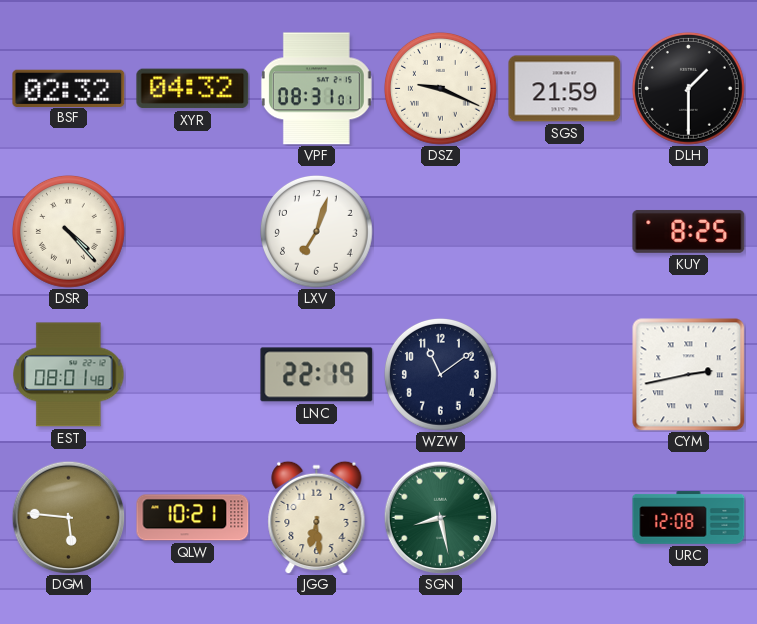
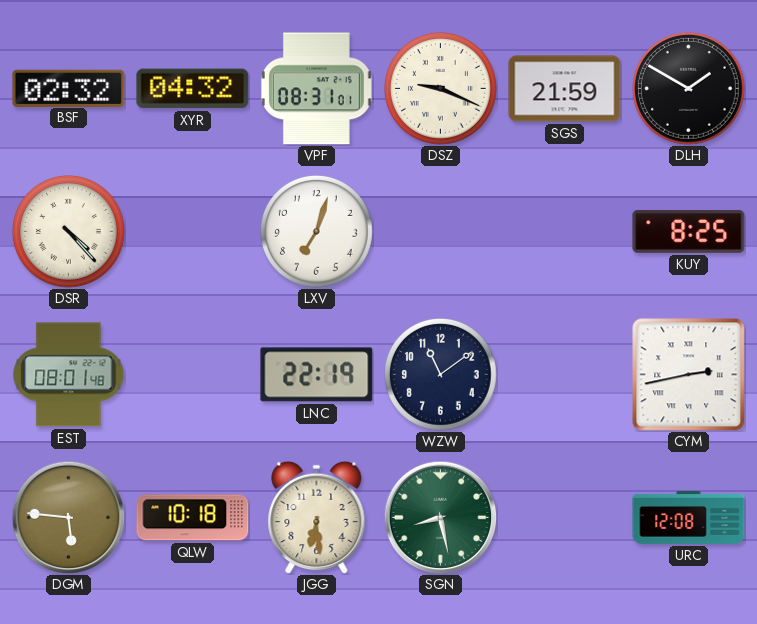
DLH: 1:30 -> 1:50 (689, 89)
QLW: 10:21 -> 10:18 (193, 518)
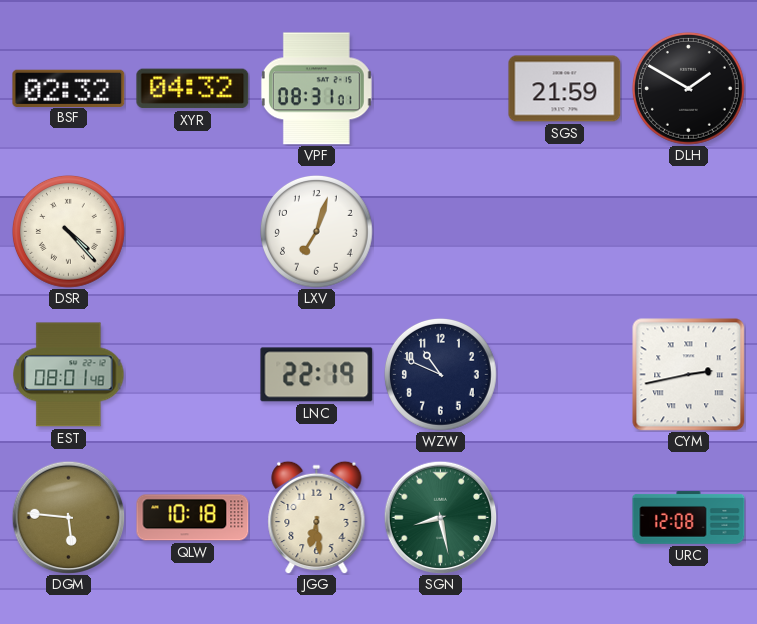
DSZ: 9:19 -> none (441, 89)
KUY: 8:25 -> none (689, 231)
WZW: 11:09 -> 10:49 (441, 375)
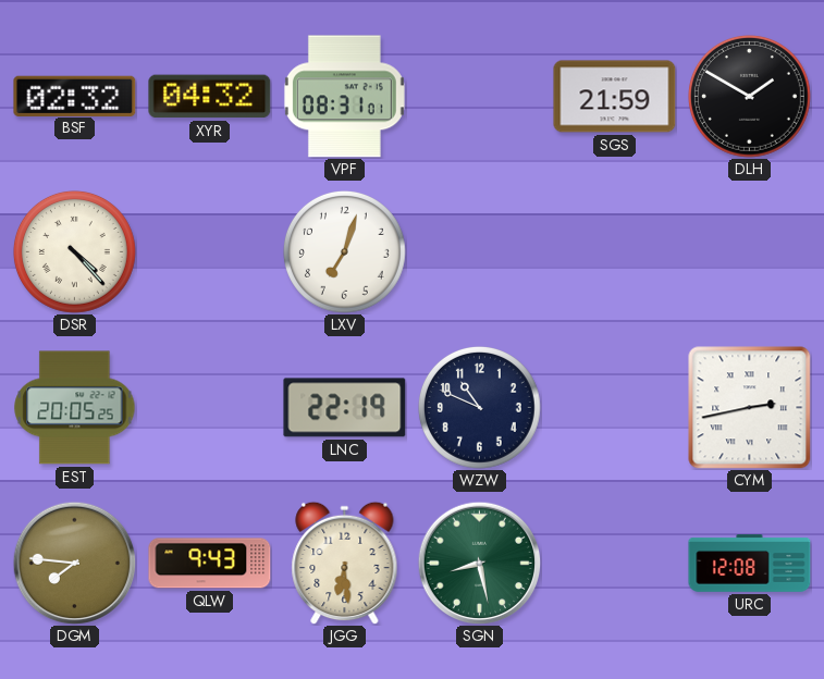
EST: 08:01 -> 20:05 (75, 408)
DGM: 5:46 -> 7:46 (74, 563)
QLW: 10:18 -> 9:43 (210, 564)
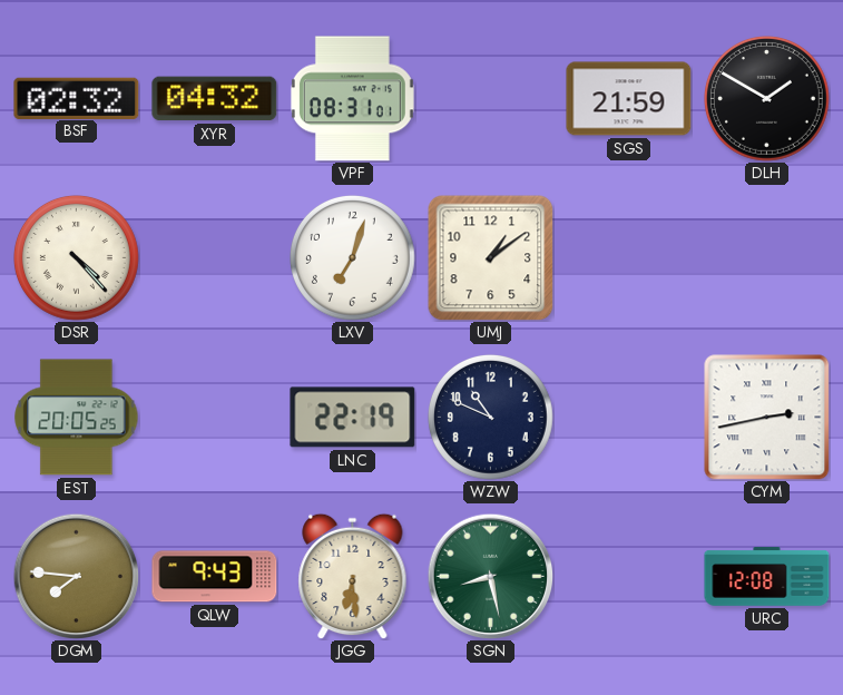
UMJ: none -> 1:09 (490, 257)
